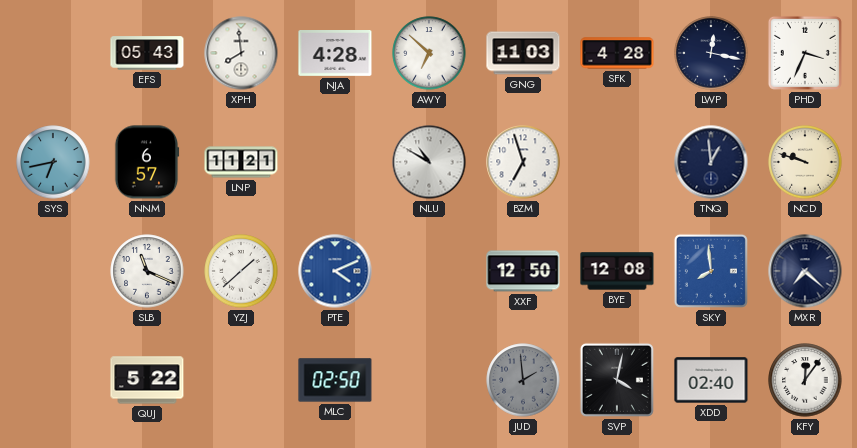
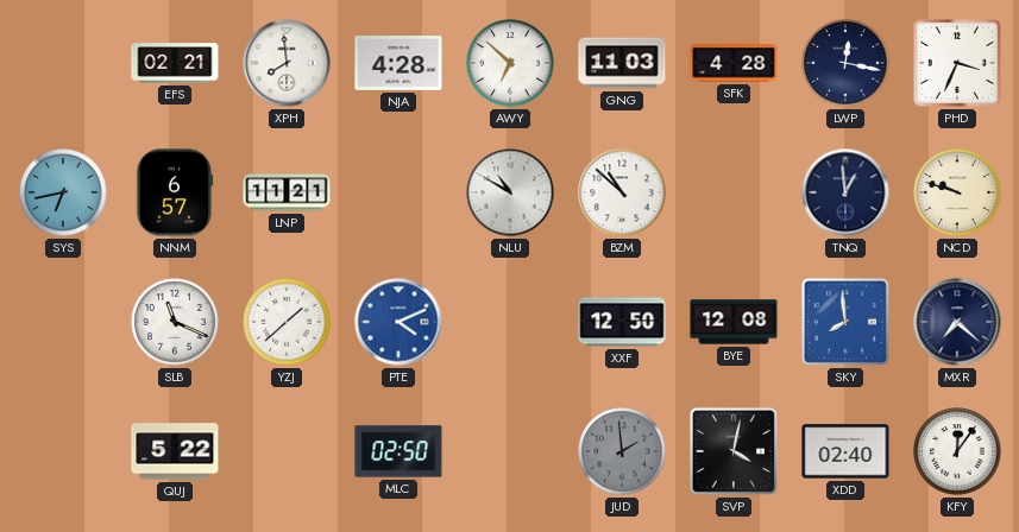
EFS: 05:43 -> 02:21 (175, 63)
BZM: 6:57 -> 10:52 (622, 192)
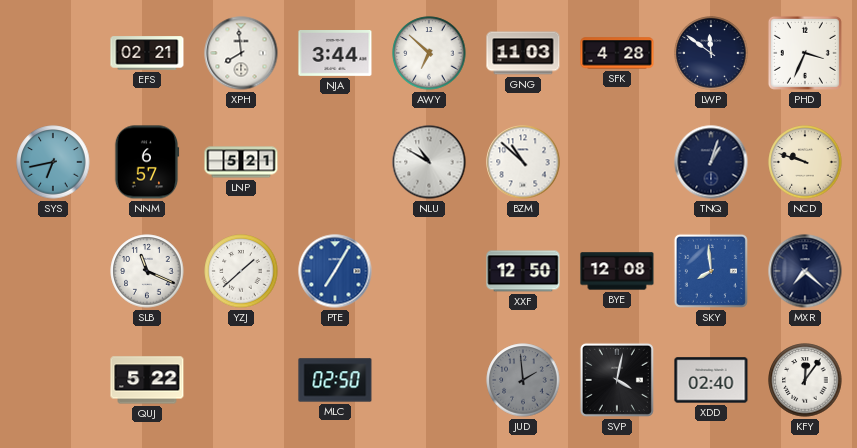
NJA: 4:28 -> 3:44 (335, 54)
LWP: 12:17 -> 11:51 (711, 53)
LNP: 11:21 -> 5:21 (241, 162)
TNQ: 12:59 -> 1:03 (711, 162)
PTE: 4:11 -> 7:05 (335, 271)
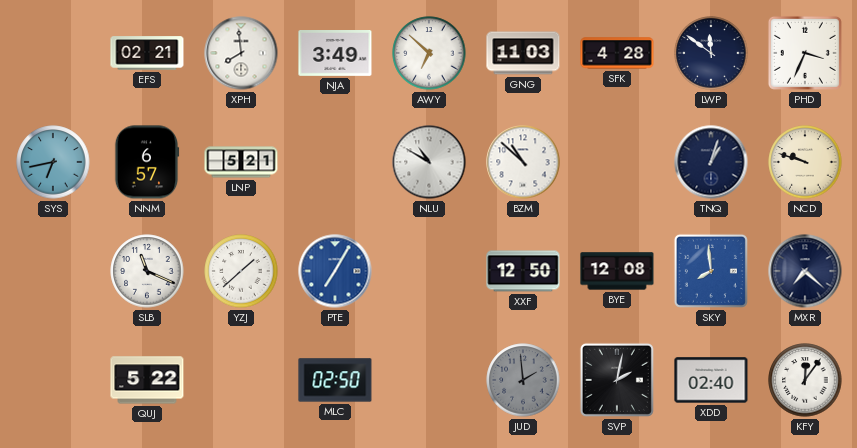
NJA: 3:44 -> 3:49 (335, 54)
SVP: 4:02 -> 2:02 (617, 380)
